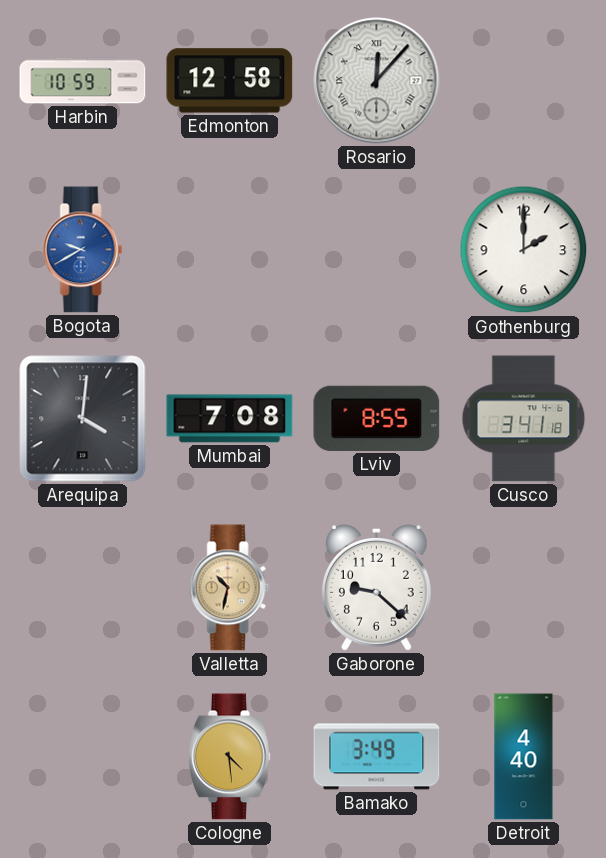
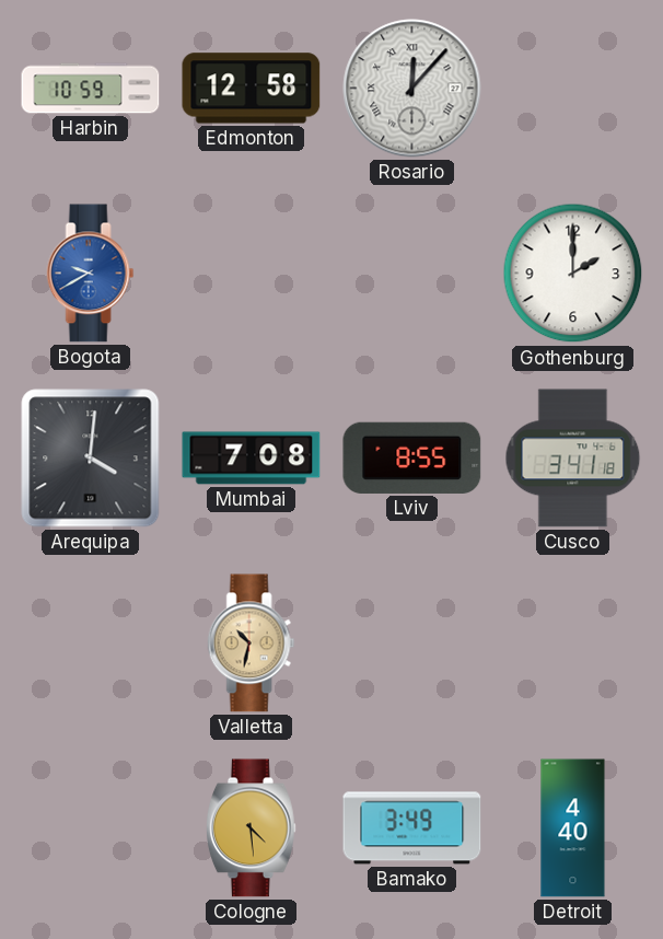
Gaborone: 9:22 -> none (376, 588)
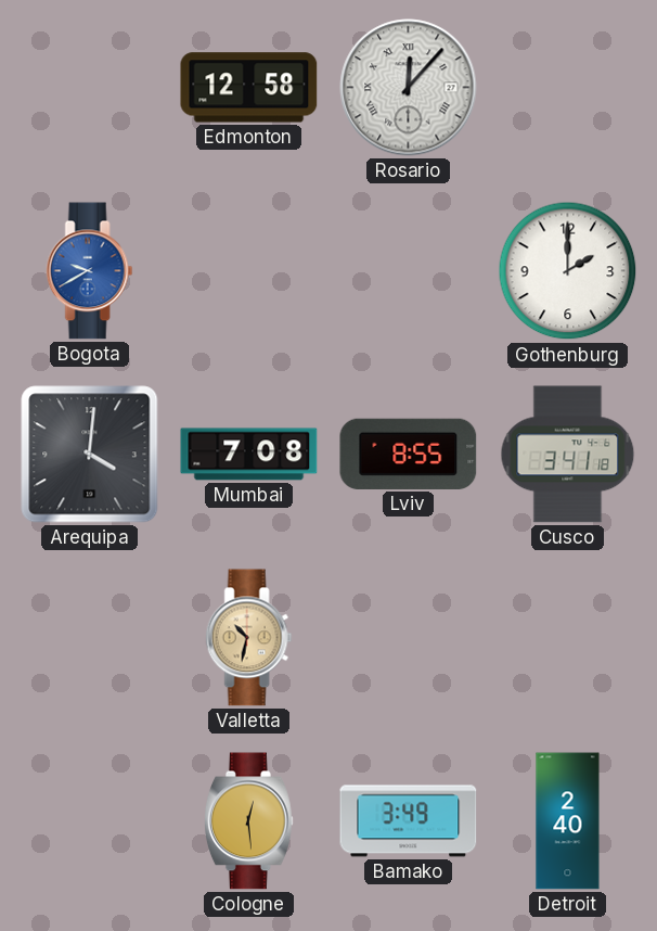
Harbin: 10:59 -> none (91, 89)
Cologne: 4:29 -> 12:29 (249, 821)
Detroit: 4:40 -> 2:40 (568, 821)
